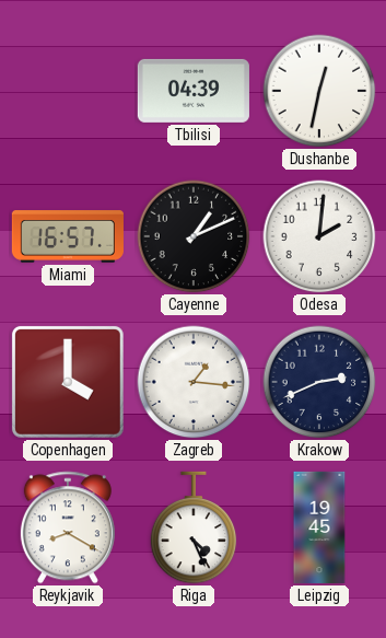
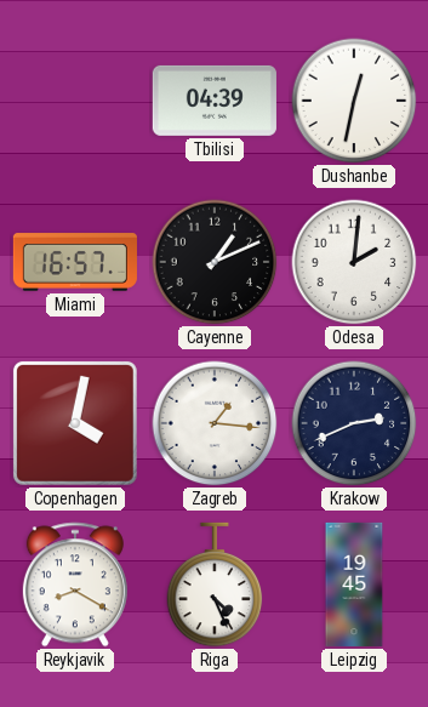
Copenhagen: 4:00 -> 4:02 (75, 423)
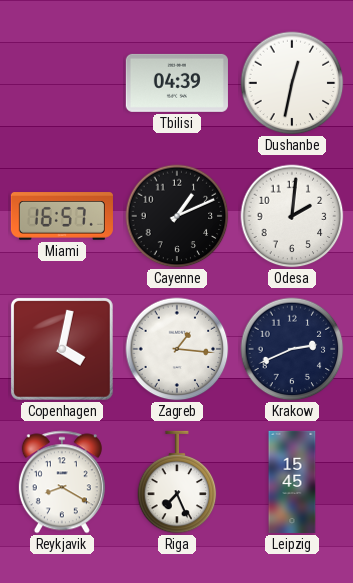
Riga: 4:26 -> 7:26 (177, 482)
Leipzig: 19:45 -> 15:45 (292, 482)
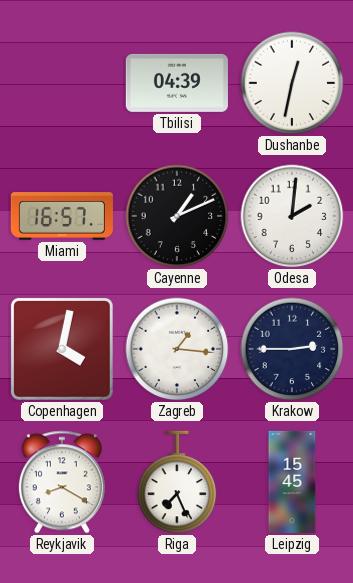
Krakow: 2:41 -> 2:45 (292, 349)
